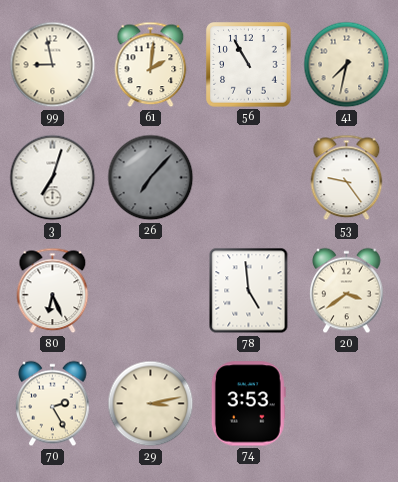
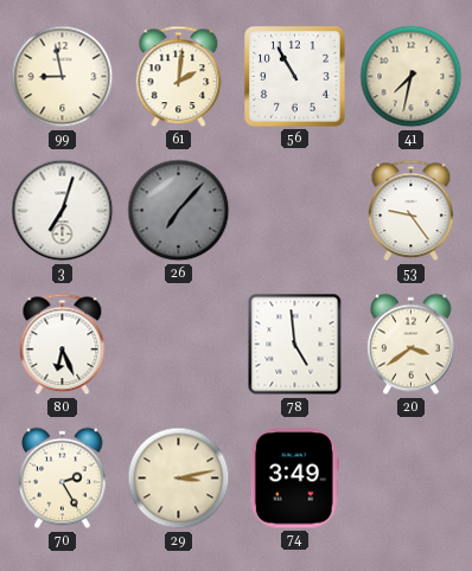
74: 3:53 -> 3:49 (294, 479)
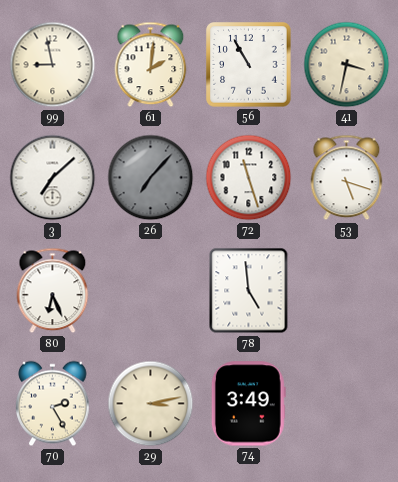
41: 7:32 -> 3:32 (347, 65)
3: 7:03 -> 7:08 (53, 178)
72: none -> 11:27 (249, 178)
53: 9:24 -> 5:18 (347, 178)
20: 3:39 -> none (412, 345)
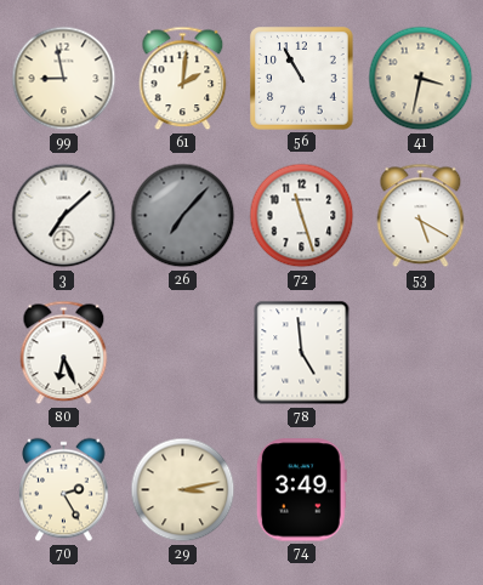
53: 5:18 -> 5:20 (421, 216)
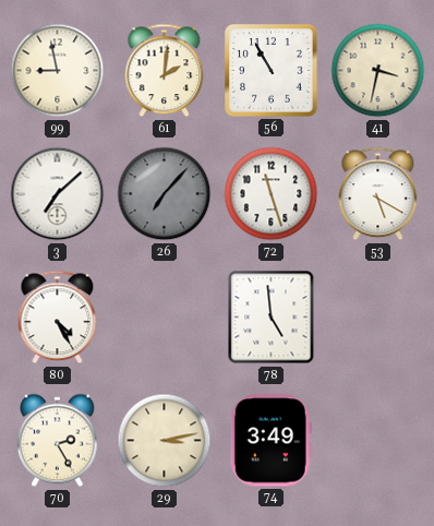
80: 6:26 -> 4:25 (58, 318)
